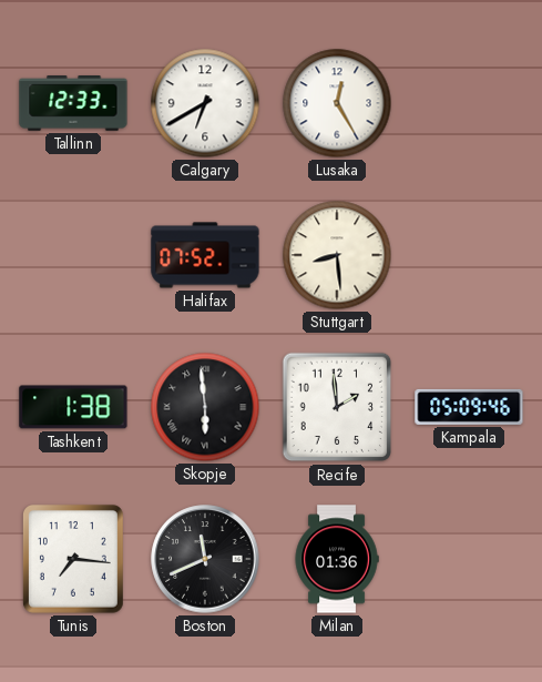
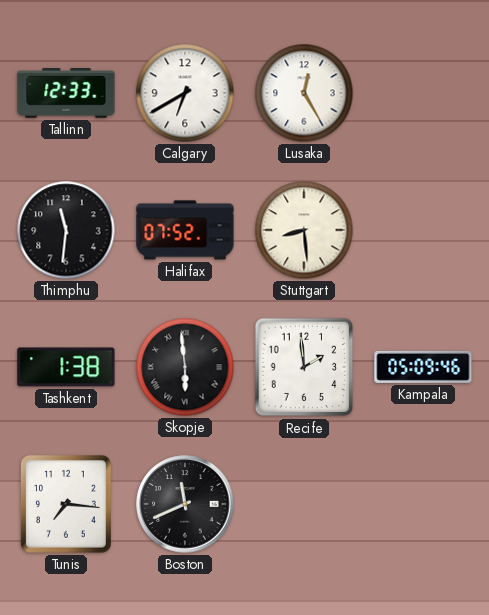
Thimphu: none -> 11:31 (66, 230)
Milan: 01:36 -> none (337, 559)
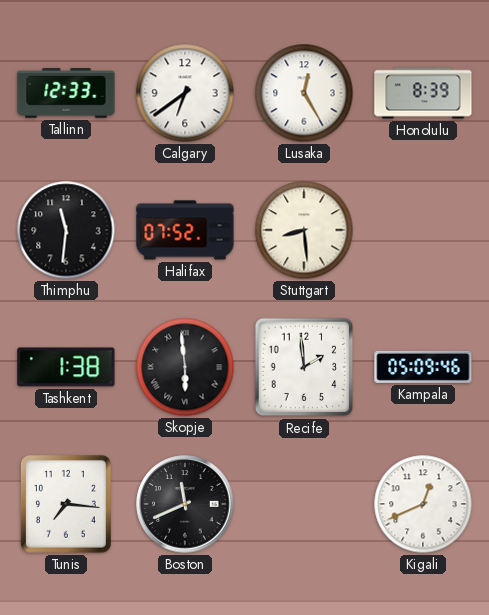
Calgary: 6:40 -> 6:39 (185, 93)
Honolulu: none -> 8:39 (423, 93)
Kigali: none -> 12:41 (423, 504)
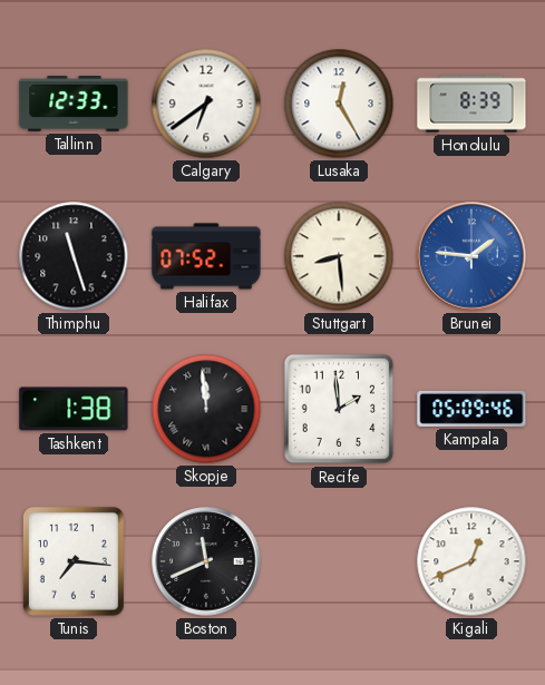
Thimphu: 11:31 -> 11:27 (74, 256)
Brunei: none -> 1:46 (471, 256)
Skopje: 5:59 -> 11:59 (206, 409)
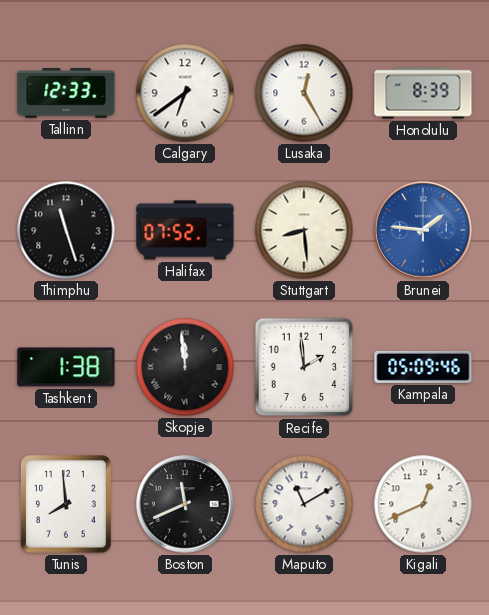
Tunis: 7:16 -> 7:59 (66, 504)
Maputo: none -> 11:10 (304, 504)
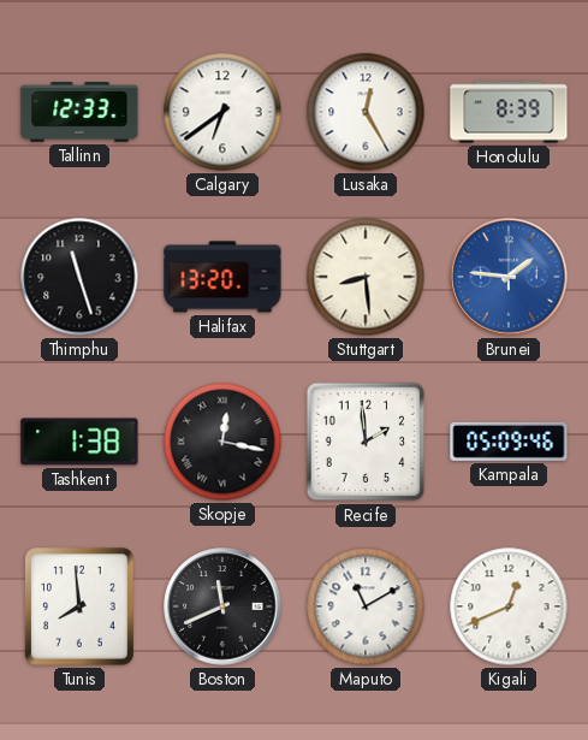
Halifax: 07:52 -> 13:20 (222, 277)
Skopje: 11:59 -> 12:17 (222, 442)
